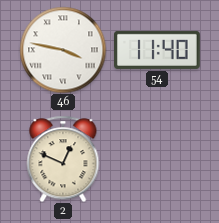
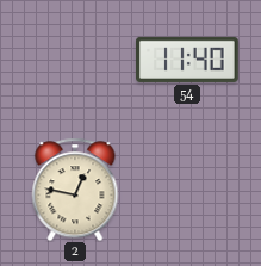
46: 3:47 -> none (63, 50)
2: 12:49 -> 12:47 (75, 190)
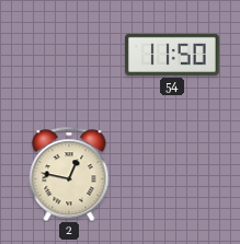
54: 11:40 -> 11:50 (173, 55)
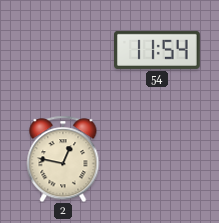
54: 11:50 -> 11:54 (158, 50)
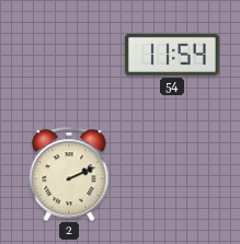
2: 12:47 -> 2:11 (69, 174)
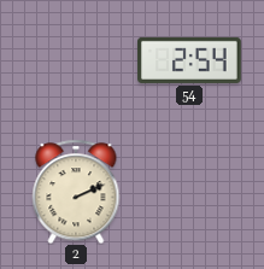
54: 11:54 -> 2:54 (190, 60)
